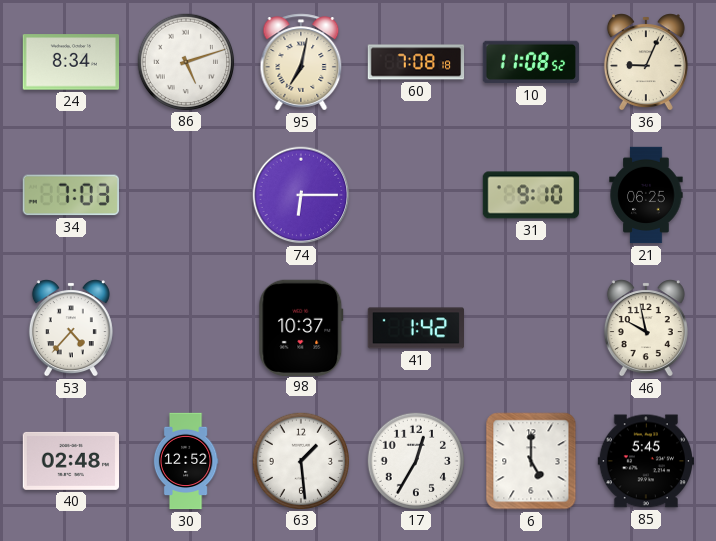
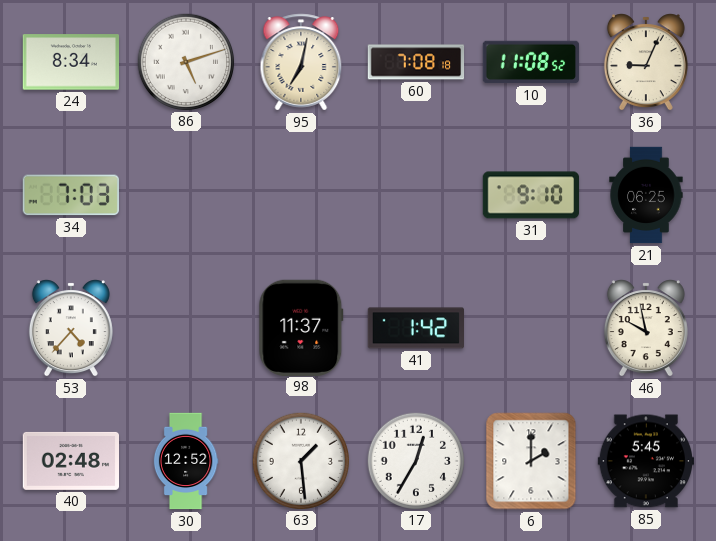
74: 6:15 -> none (301, 195)
98: 10:37 -> 11:37 (301, 327)
6: 5:00 -> 2:00 (531, 461)
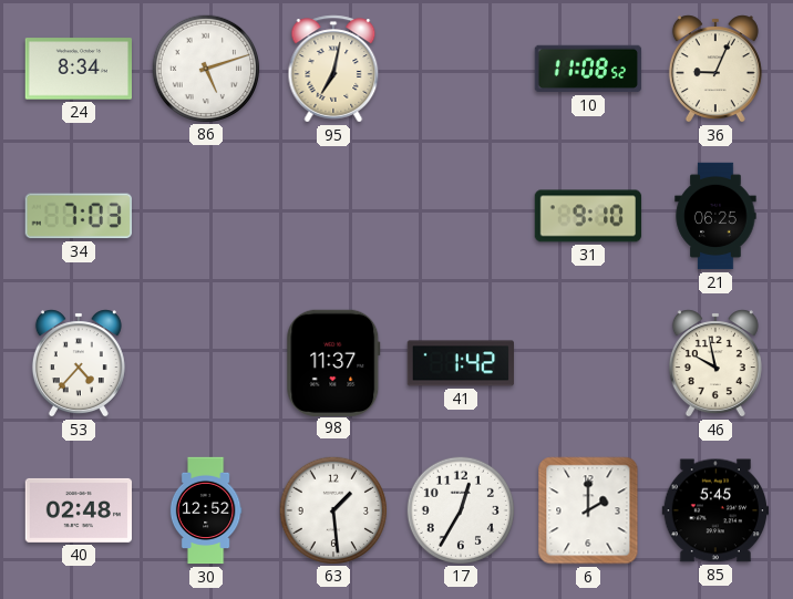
60: 7:08 -> none (416, 62)
